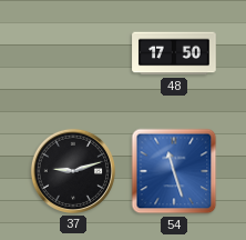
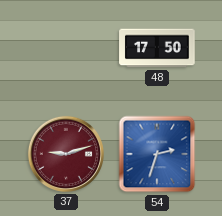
37 dial: black -> burgundy (66, 154)
54: 11:27 -> 2:33 (157, 154)
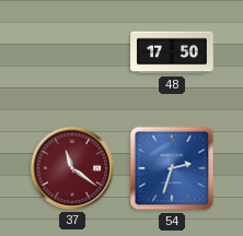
37: 9:12 -> 11:21 (72, 168)
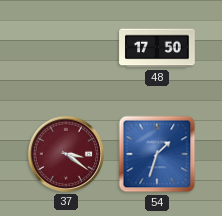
37: 11:21 -> 3:21 (66, 154)
54: 2:33 -> 1:33 (157, 154)
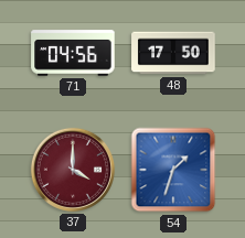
71: none -> 04:56 (73, 53)
37: 3:21 -> 4:00 (73, 170)
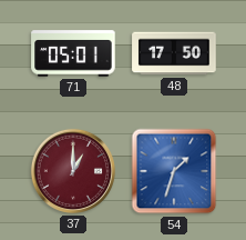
71: 04:56 -> 05:01 (73, 53)
37: 4:00 -> 1:00 (73, 171)
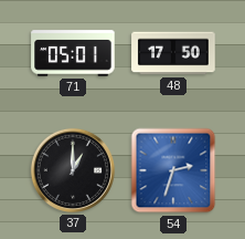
37 dial: burgundy -> black (73, 170)
54: 1:33 -> 2:33 (173, 170)
